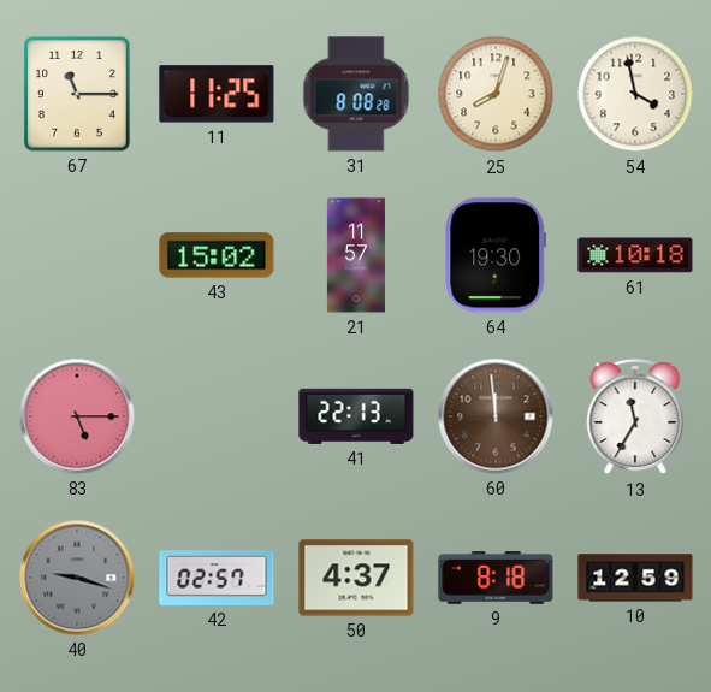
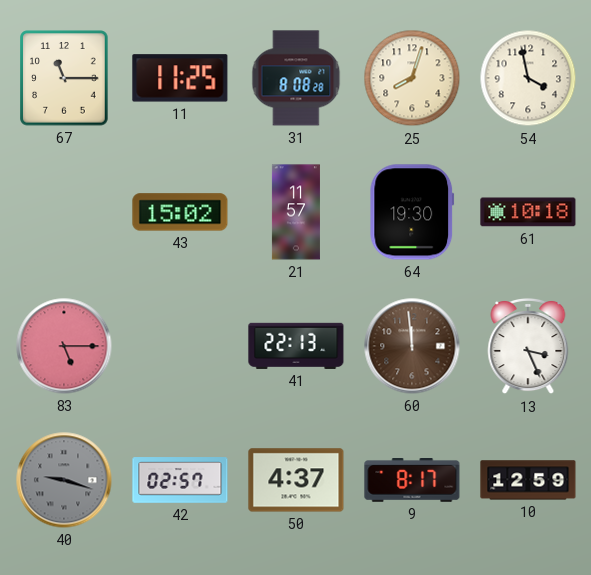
13: 11:35 -> 3:26 (528, 346)
9: 8:18 -> 8:17 (412, 481)
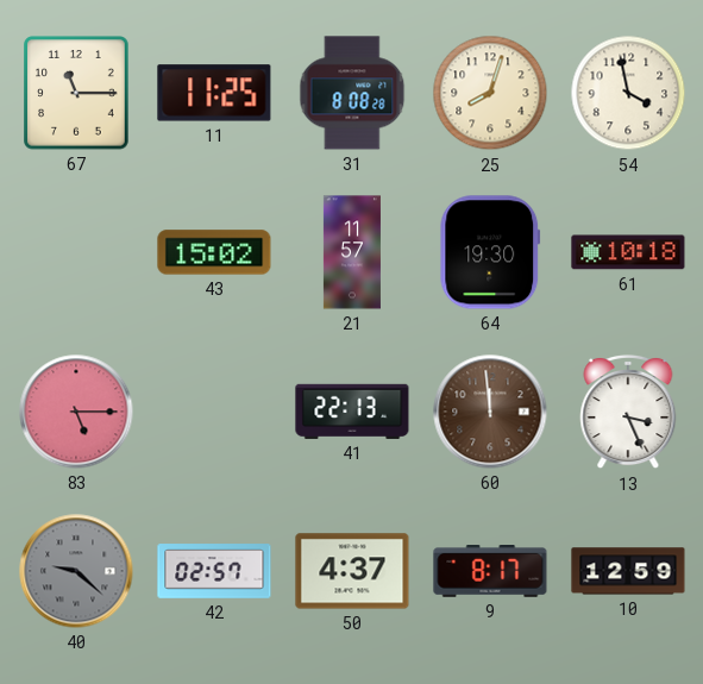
40: 9:18 -> 9:22 (76, 571)
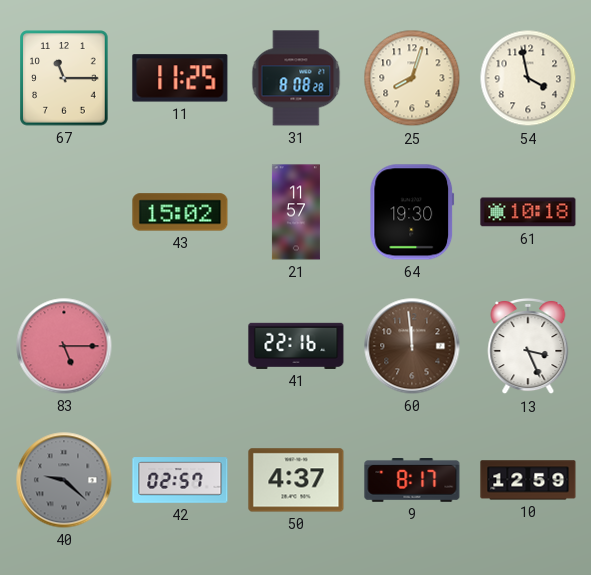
41: 22:13 -> 22:16 (296, 346)
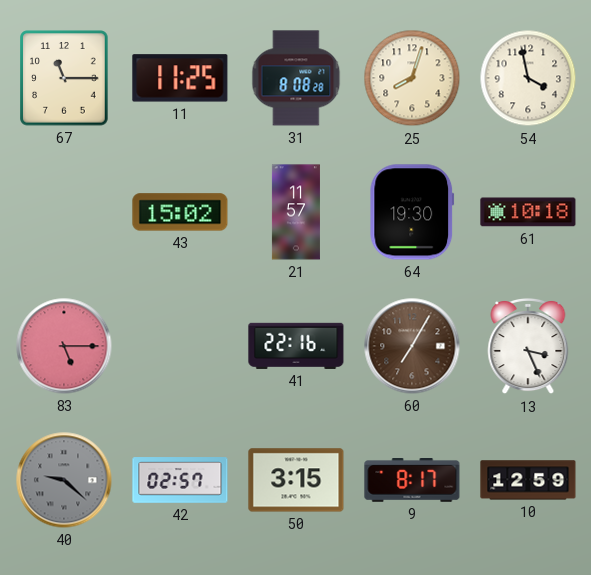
60: 11:59 -> 7:05 (412, 346)
50: 4:37 -> 3:15 (296, 480)
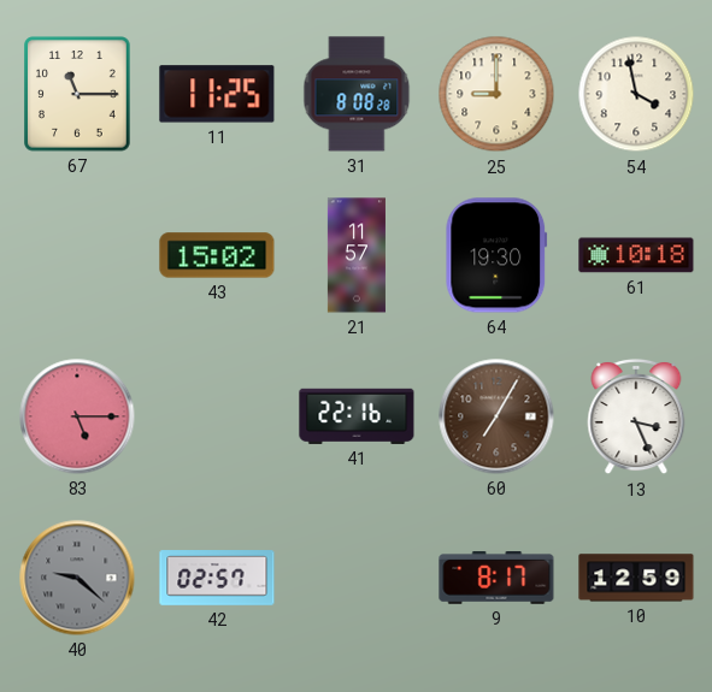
25: 8:03 -> 9:00 (496, 94)
50: 3:15 -> none (296, 480)
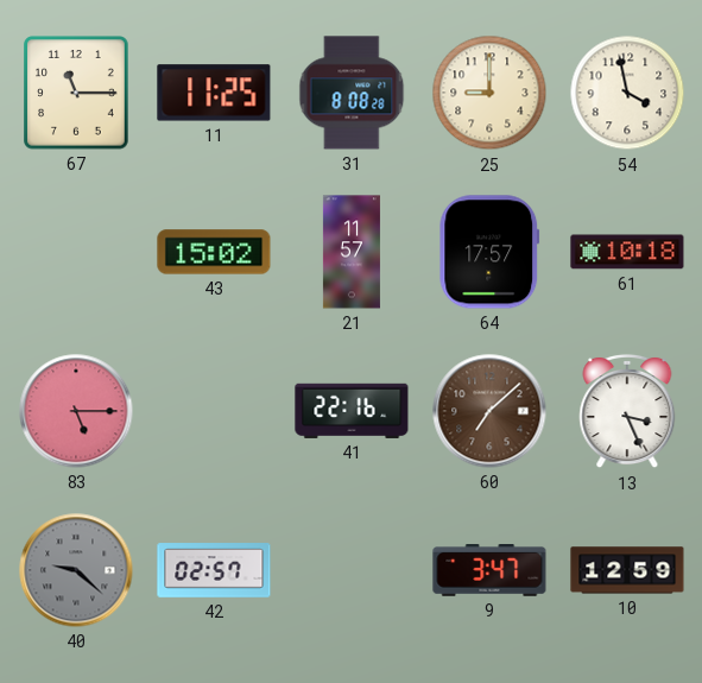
64: 19:30 -> 17:57 (489, 252)
60: 7:05 -> 7:08 (489, 411)
9: 8:17 -> 3:47 (489, 571)
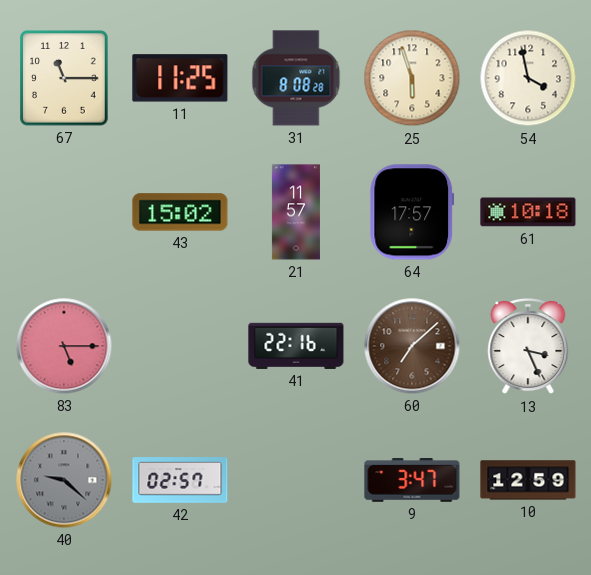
25: 9:00 -> 5:57 (412, 78)
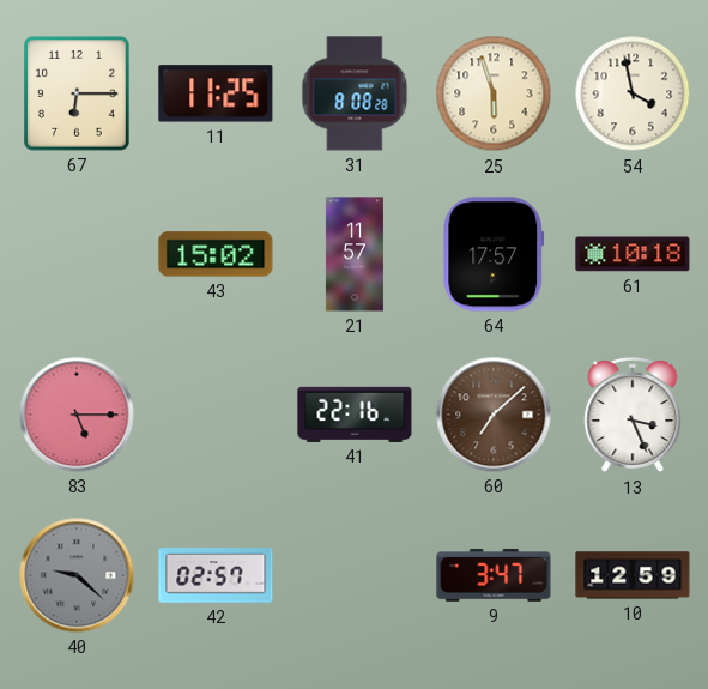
67: 11:15 -> 6:15 (77, 93)
